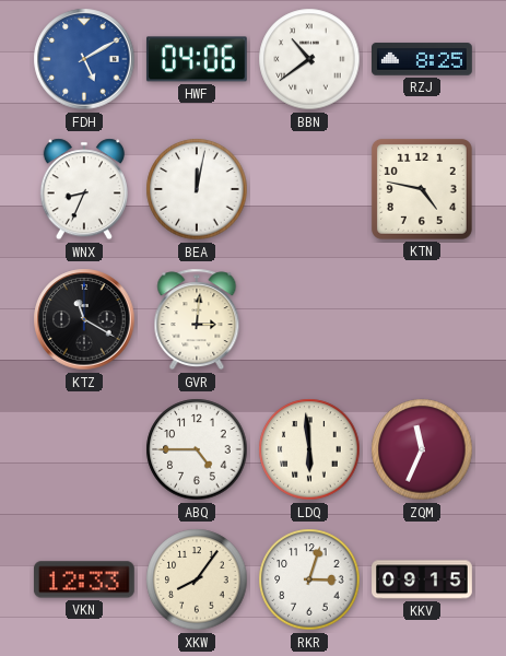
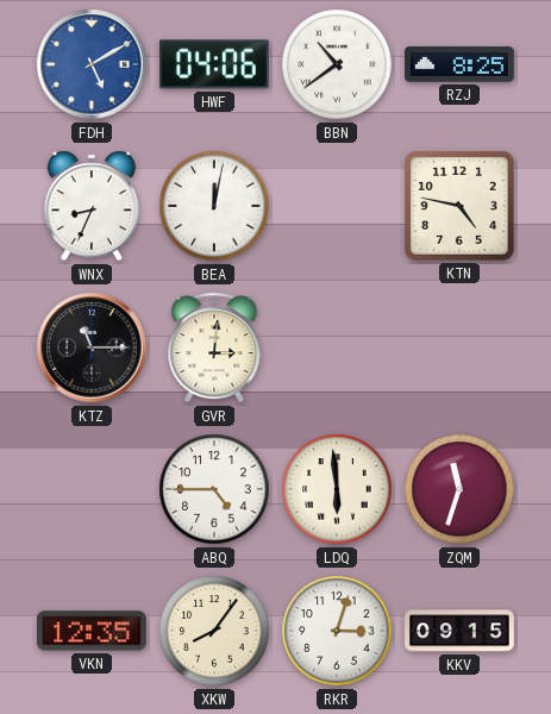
KTZ: 11:20 -> 11:15 (92, 347)
ZQM: 11:34 -> 11:33 (459, 489)
VKN: 12:33 -> 12:35 (92, 631)
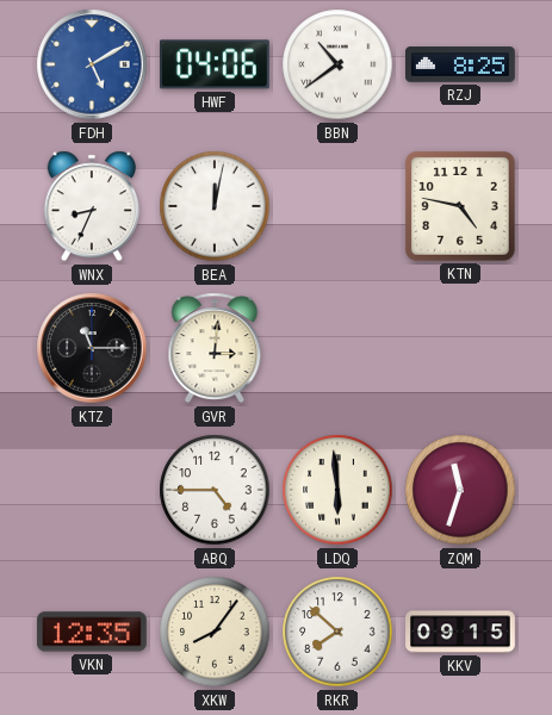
RKR: 3:03 -> 7:52 (337, 632)
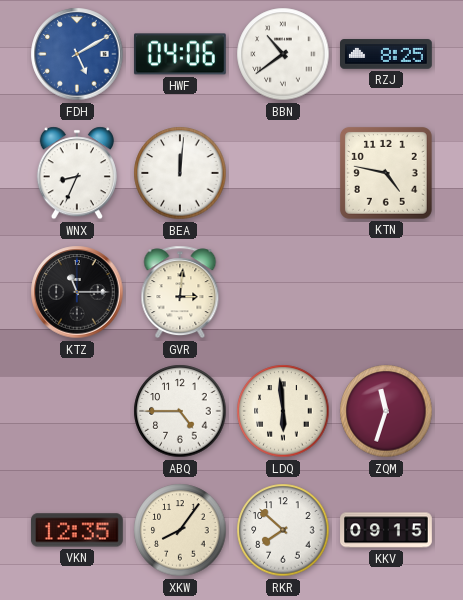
BEA: 12:02 -> 12:01 (180, 173)
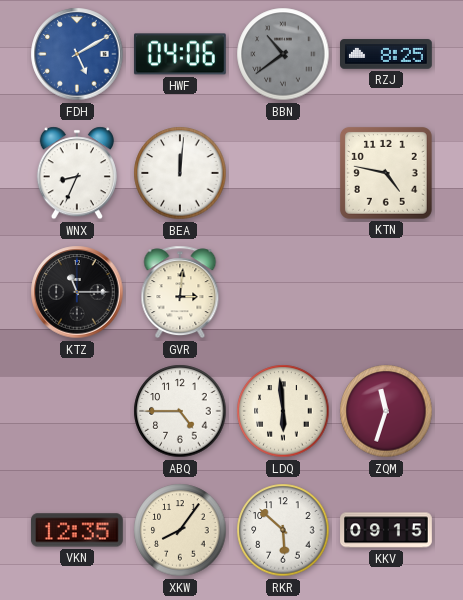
BBN dial: white -> grey (283, 54)
RKR: 7:52 -> 5:52 (283, 530)
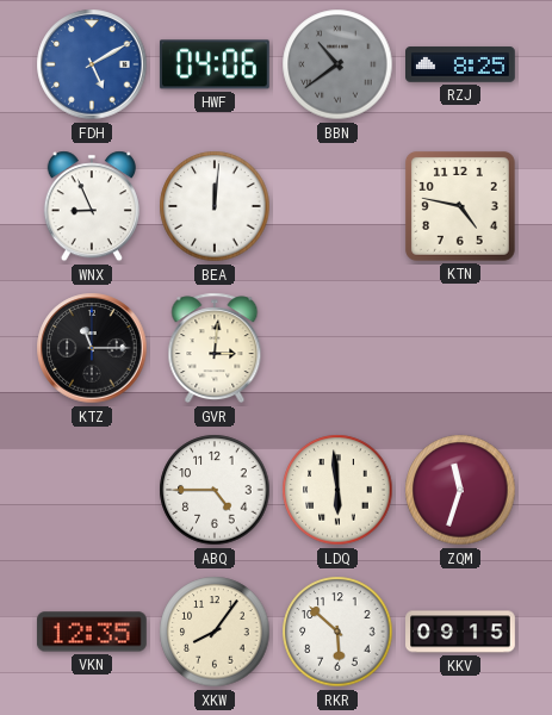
WNX: 8:34 -> 8:56 (92, 206)
